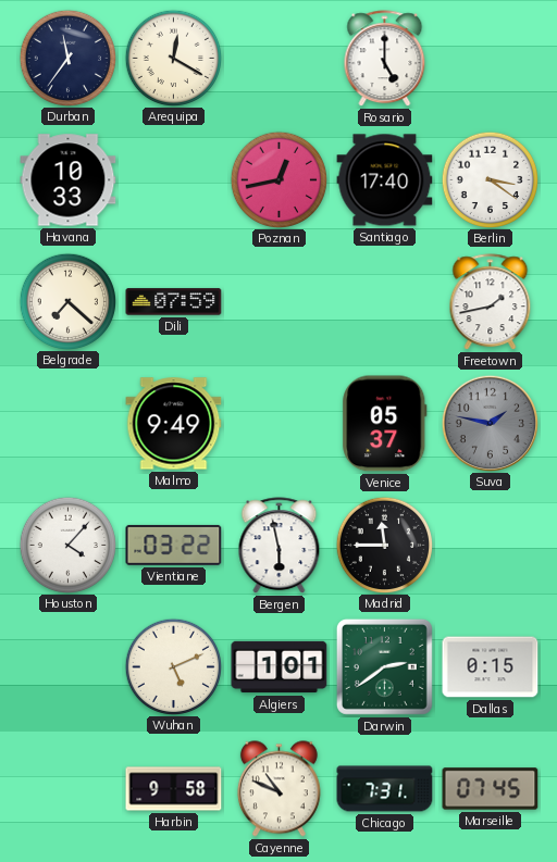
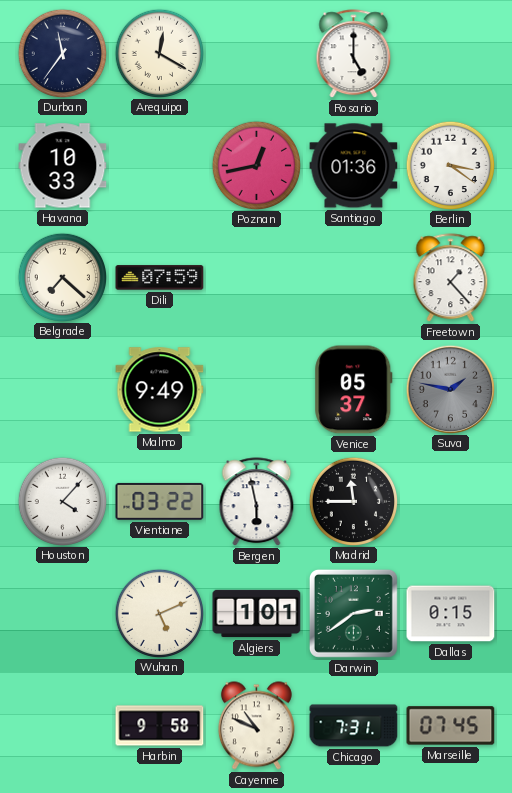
Santiago: 17:40 -> 01:36 (354, 166)
Freetown: 1:43 -> 1:23 (451, 278)
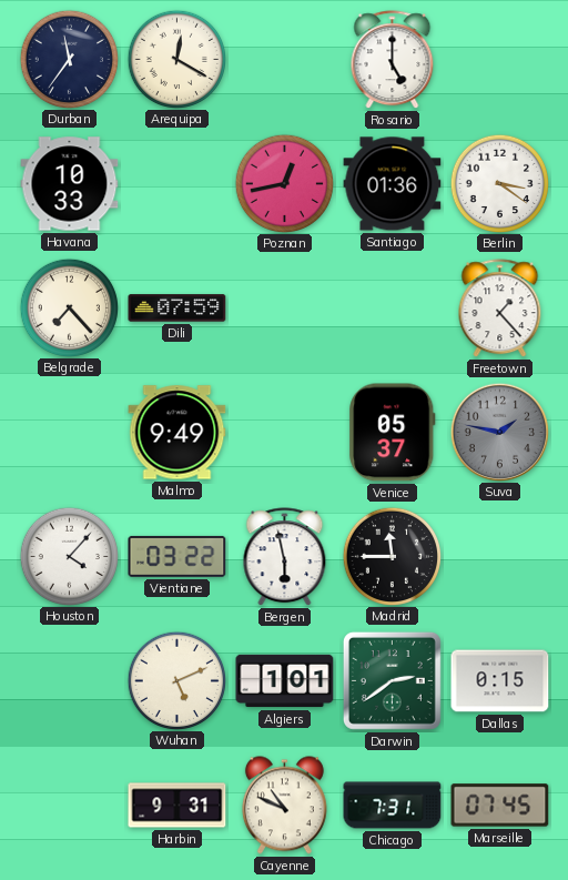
Belgrade: 7:22 -> 7:23 (69, 307)
Harbin: 9:58 -> 9:31 (177, 806)
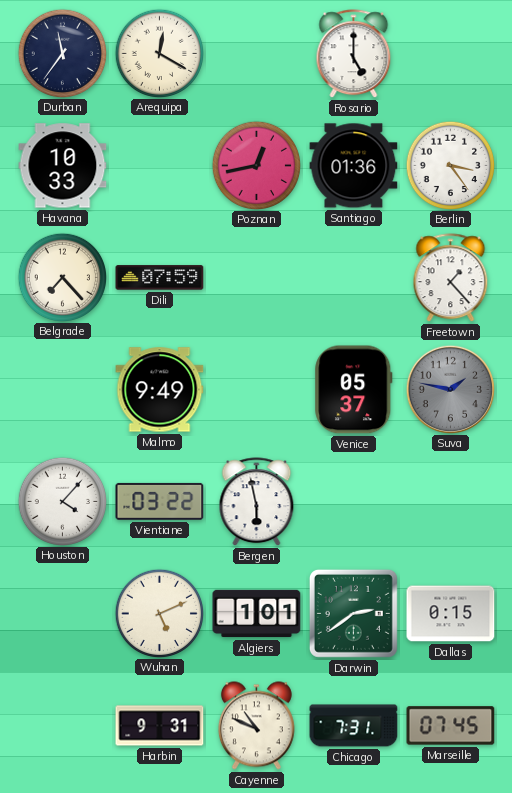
Berlin: 3:21 -> 3:24 (450, 165)
Madrid: 11:45 -> none (392, 556)
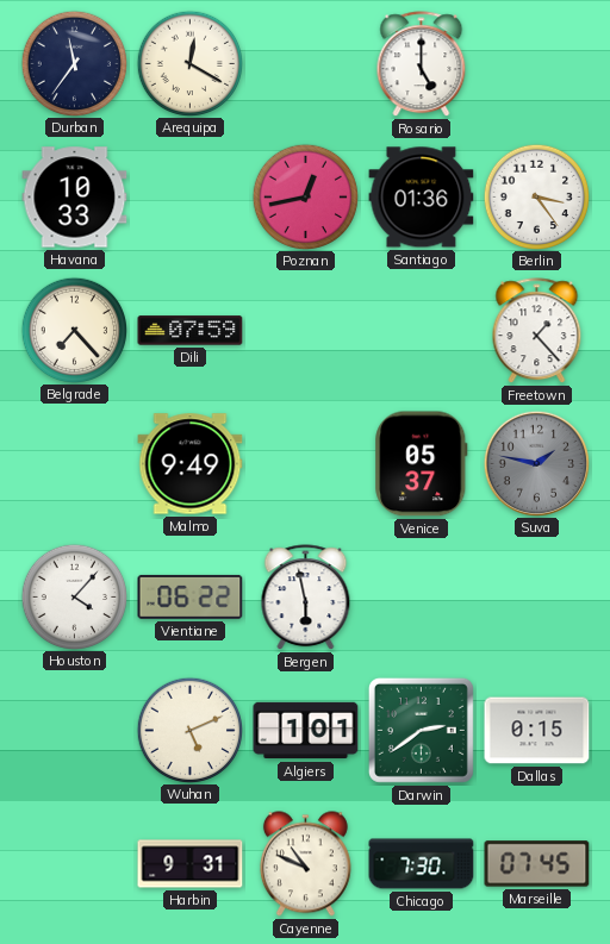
Vientiane: 03:22 -> 06:22 (191, 596)
Chicago: 7:31 -> 7:30 (422, 864)
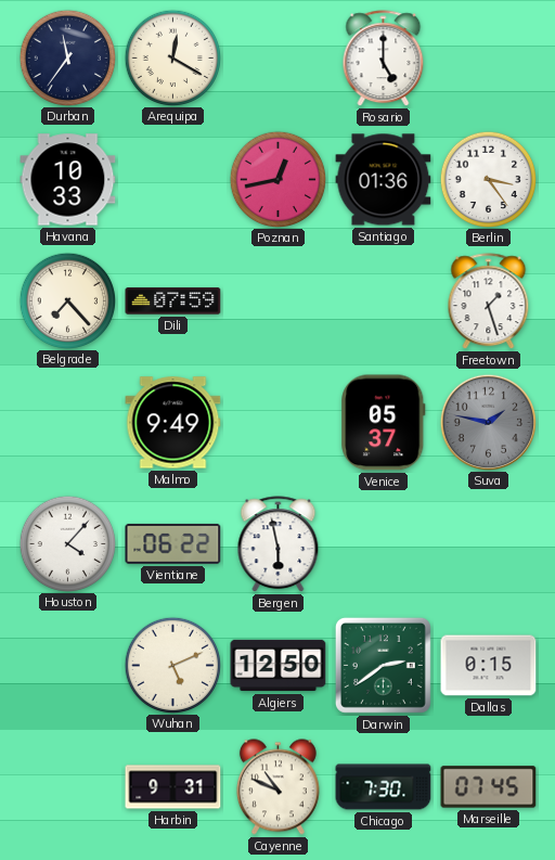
Freetown: 1:23 -> 1:27 (489, 301)
Algiers: 1:01 -> 12:50 (279, 666)
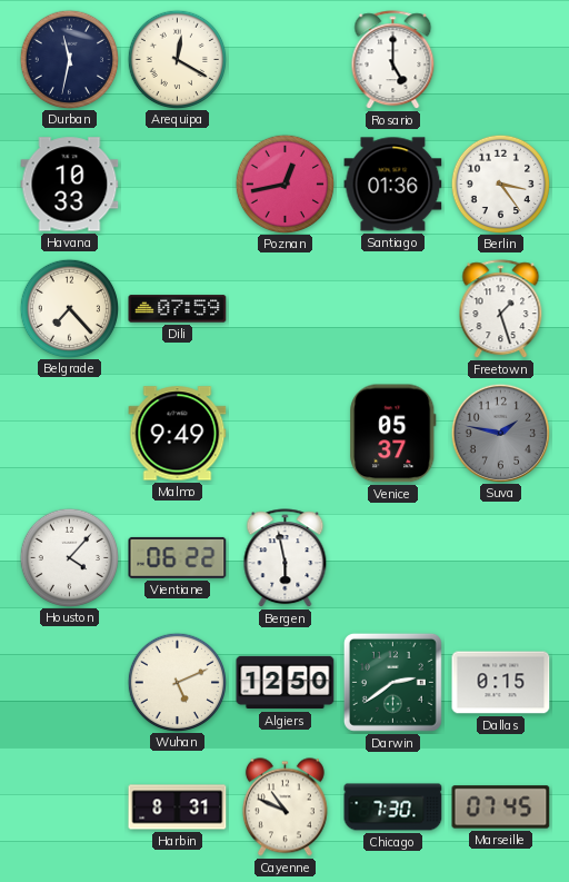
Durban: 11:36 -> 11:32 (69, 59)
Harbin: 9:31 -> 8:31 (178, 807)
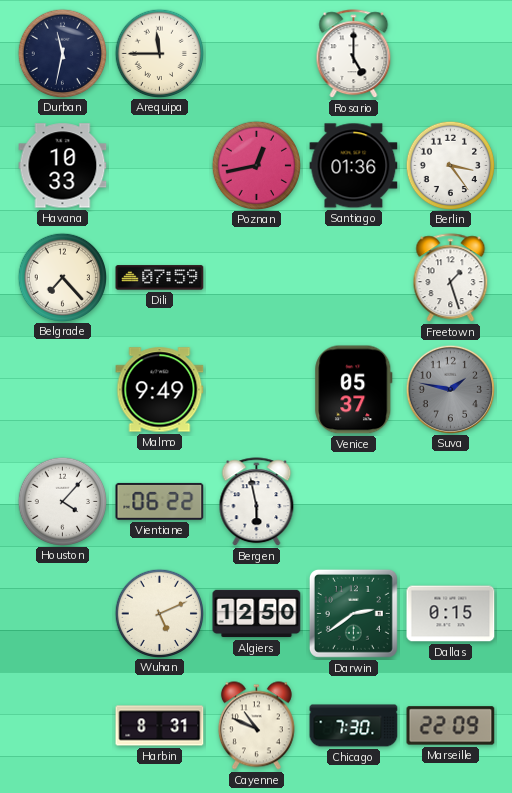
Arequipa: 12:20 -> 11:45 (159, 53)
Marseille: 07:45 -> 22:09 (451, 726)
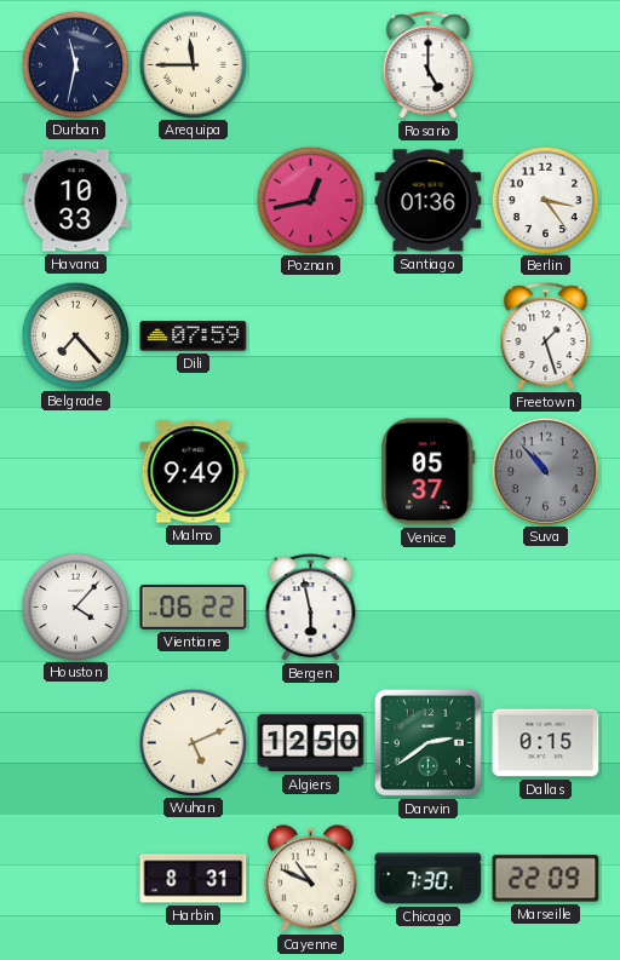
Suva: 1:47 -> 10:53 (545, 471)
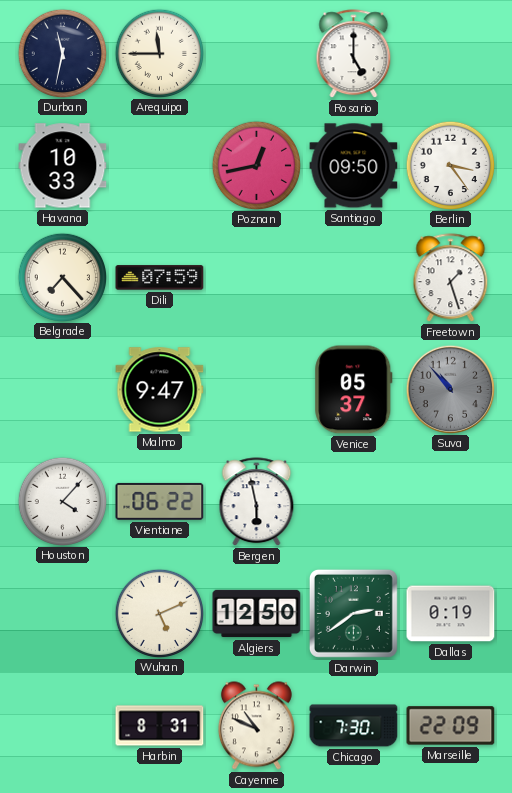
Santiago: 01:36 -> 09:50 (354, 166)
Malmo: 9:49 -> 9:47 (160, 390)
Dallas: 0:15 -> 0:19 (451, 614)
